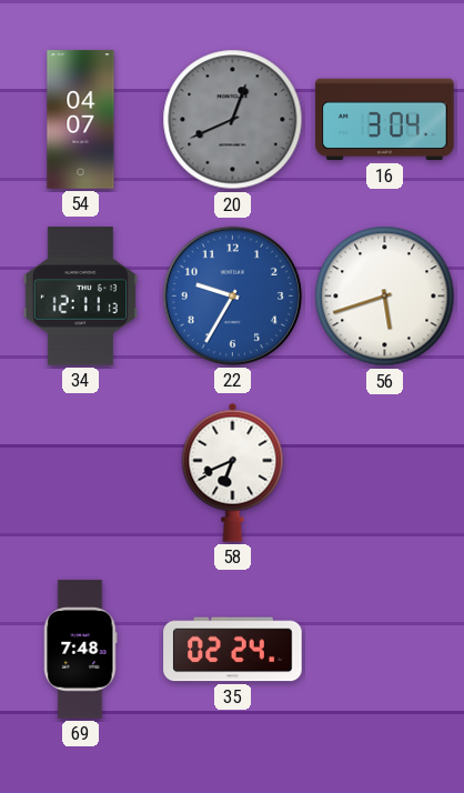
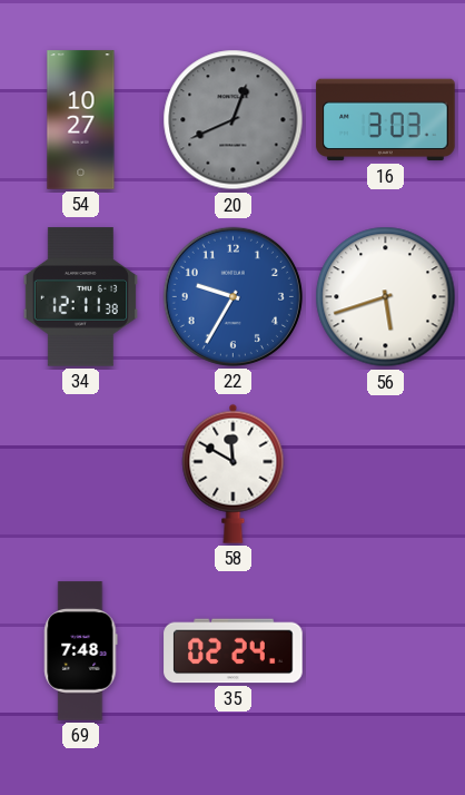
54: 04:07 -> 10:27 (81, 120)
16: 3:04 -> 3:03 (386, 120)
34: 12:11:13 -> 12:11:38 (80, 297)
58: 6:41 -> 11:50 (234, 473)
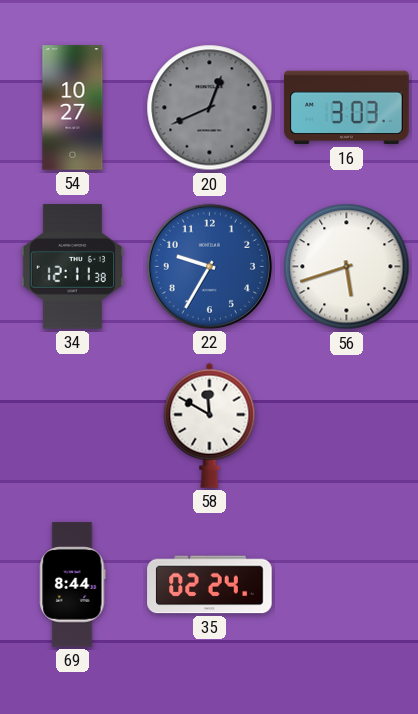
69: 7:48 -> 8:44 (73, 585)
